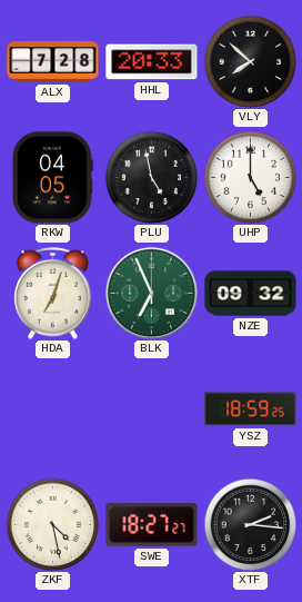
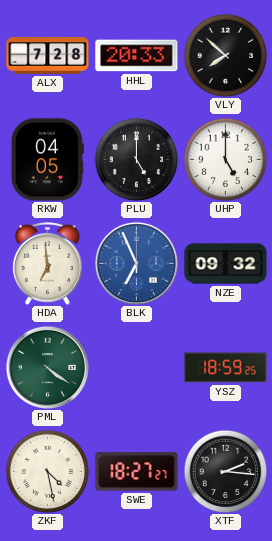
PLU: 4:58 -> 5:00 (136, 159)
HDA: 7:03 -> 6:59 (48, 263)
BLK dial: green -> blue (136, 263)
PML: none -> 4:21 (47, 367)
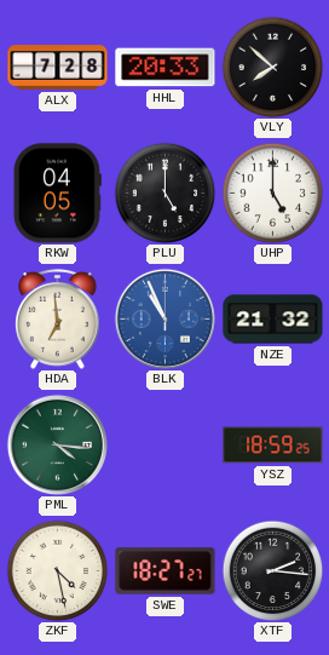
BLK: 6:56 -> 10:56 (164, 318)
NZE: 09:32 -> 21:32 (273, 320)
PML: 4:21 -> 4:16 (57, 444)
